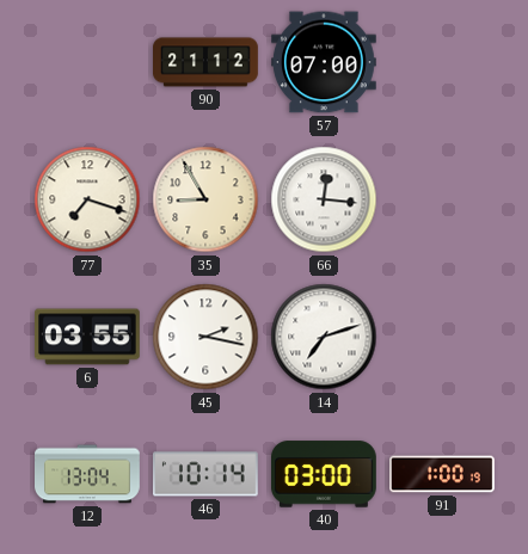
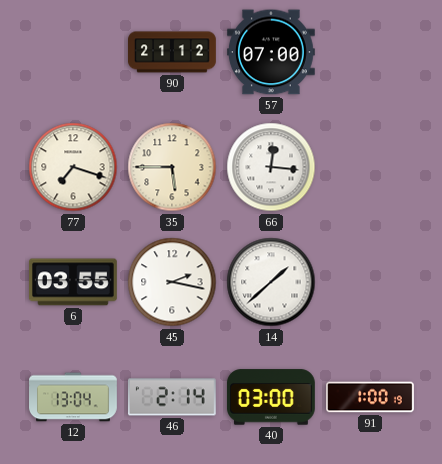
35: 8:55 -> 5:45 (172, 167)
14: 7:12 -> 1:38 (271, 282)
46: 10:14 -> 2:14 (172, 397)
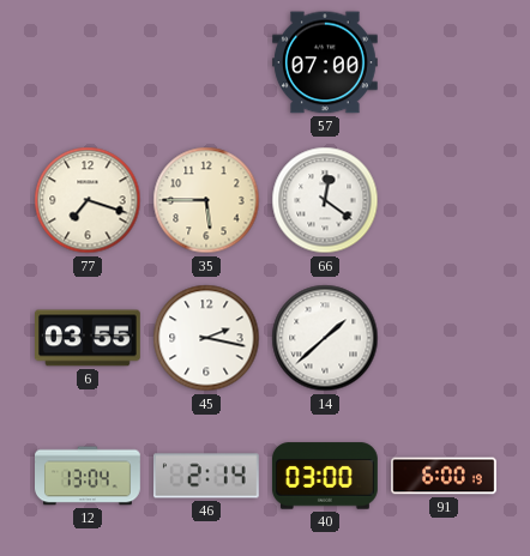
90: 21:12 -> none (172, 52)
66: 12:16 -> 12:21 (325, 200)
91: 1:00 -> 6:00 (445, 476)
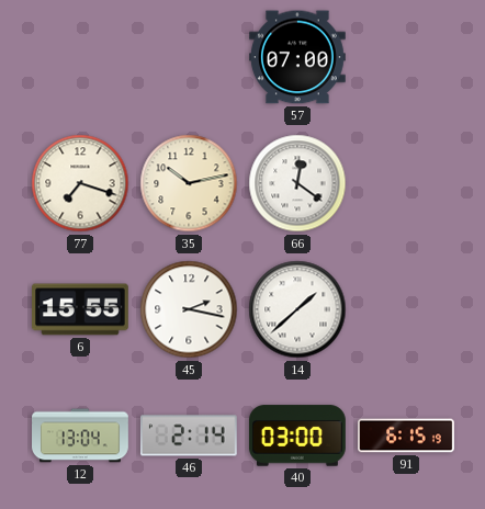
35: 5:45 -> 10:13 (189, 183)
6: 03:55 -> 15:55 (81, 309)
91: 6:00 -> 6:15 (407, 436)
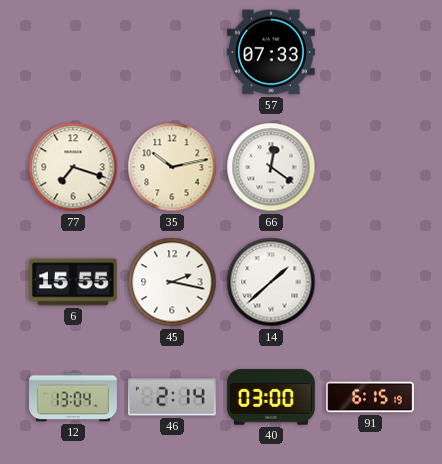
57: 07:00 -> 07:33 (272, 52)
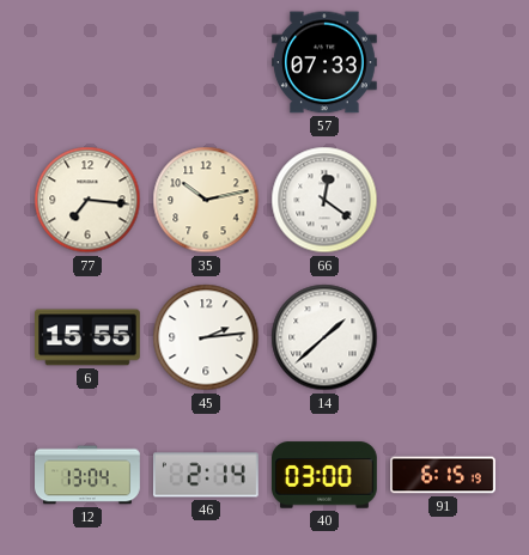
77: 7:18 -> 7:16 (87, 200)
45: 2:17 -> 2:14 (206, 337)
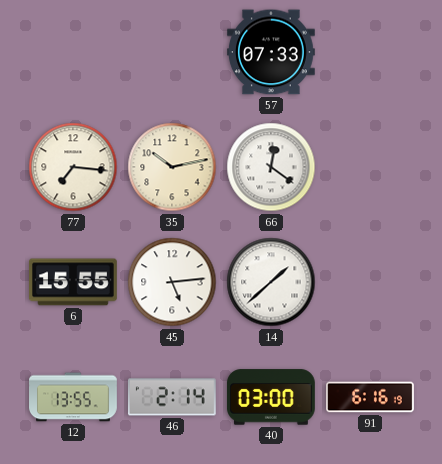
45: 2:14 -> 5:14 (172, 282)
12: 13:04 -> 13:55 (74, 397)
91: 6:15 -> 6:16 (371, 397)
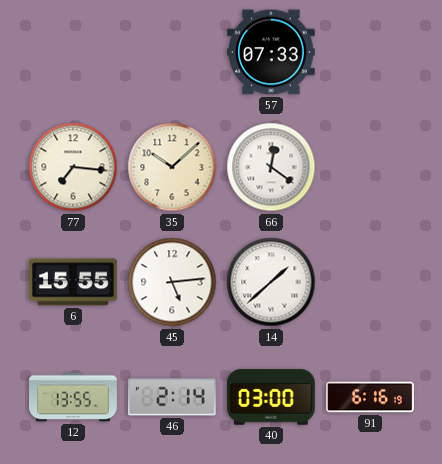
35: 10:13 -> 10:08 (172, 167)
